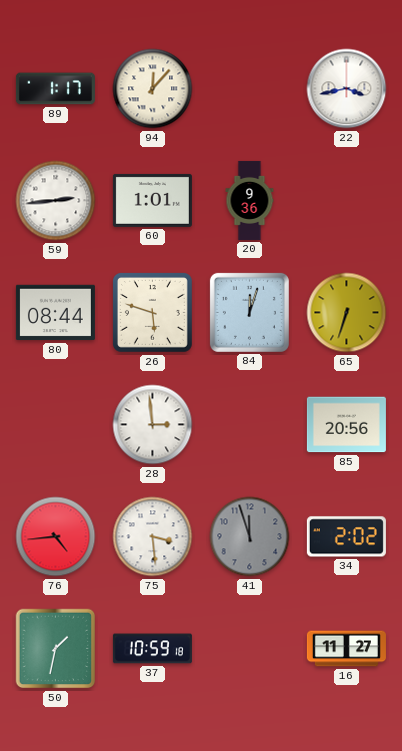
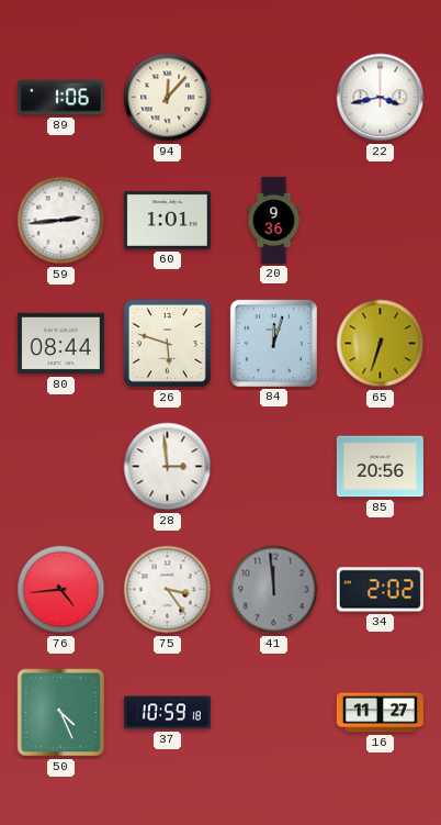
89: 1:17 -> 1:06 (60, 98)
75: 3:29 -> 3:24 (168, 590)
41: 11:57 -> 11:59 (274, 590)
50: 1:32 -> 4:26 (61, 713)
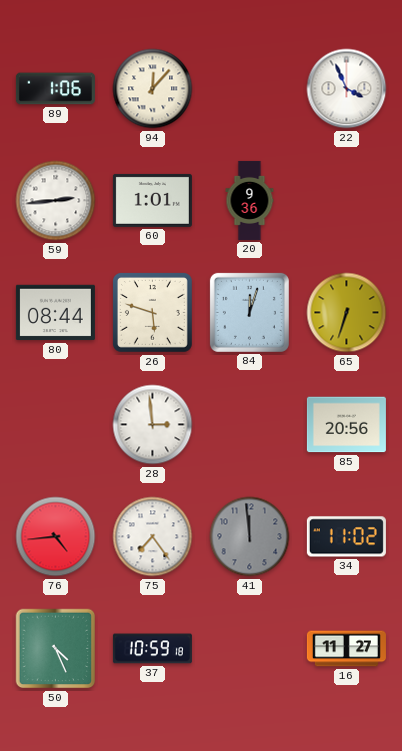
22: 3:43 -> 3:56 (347, 89)
75: 3:24 -> 7:24 (153, 537)
34: 2:02 -> 11:02 (346, 537)
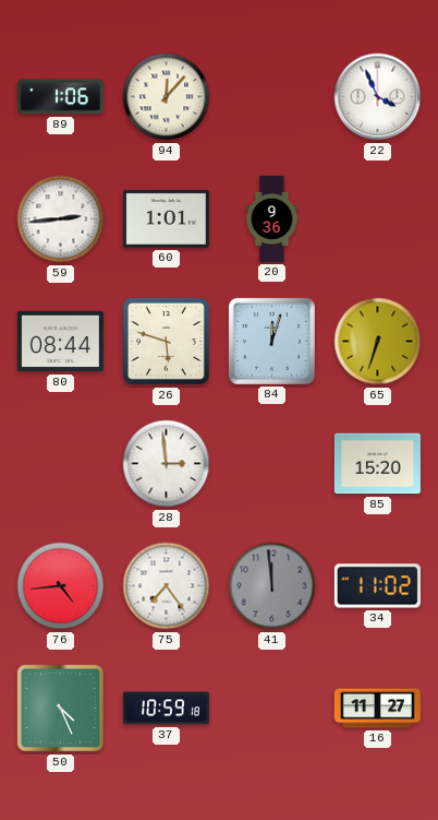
85: 20:56 -> 15:20 (377, 464)
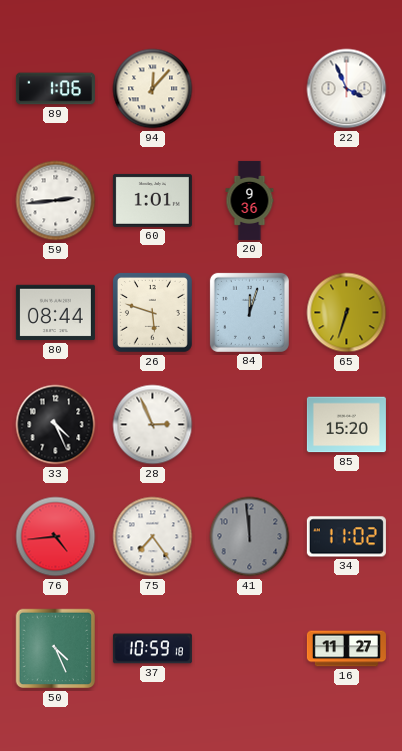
33: none -> 4:26 (56, 425)
28: 2:59 -> 2:56 (153, 425)
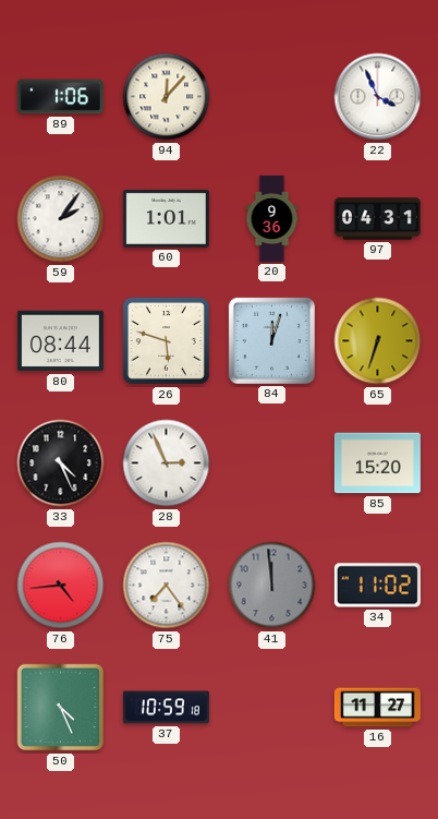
59: 2:44 -> 2:06 (61, 219)
97: none -> 04:31 (377, 219)
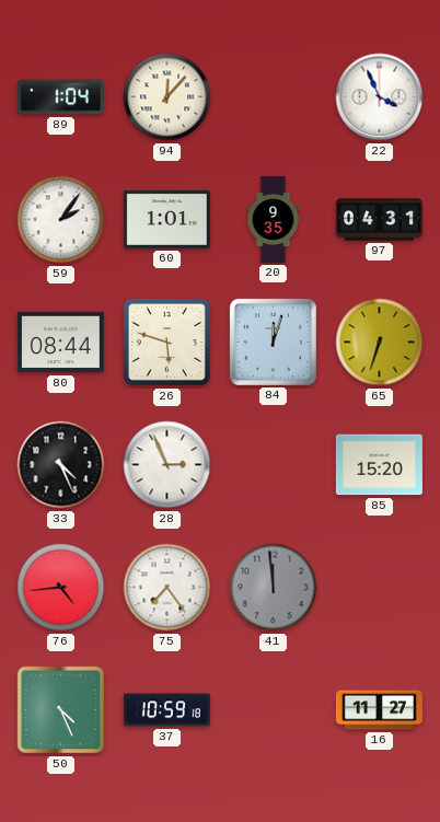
89: 1:06 -> 1:04 (60, 97)
20: 9:36 -> 9:35 (274, 219)
34: 11:02 -> none (377, 586)
